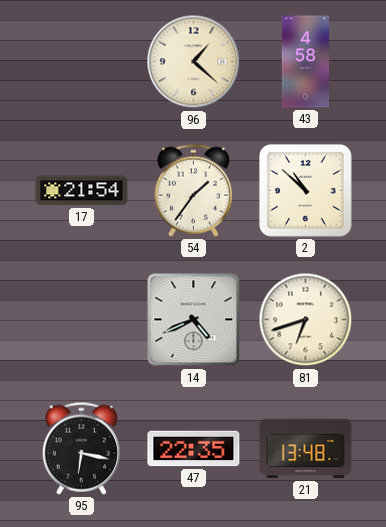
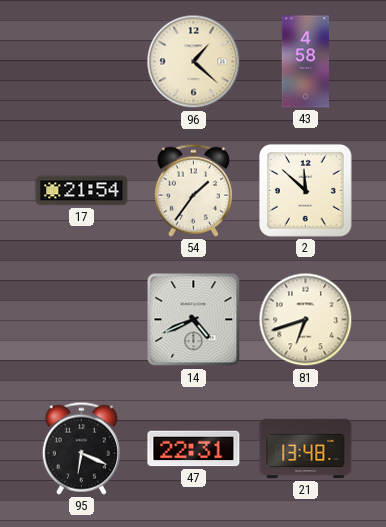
2: 10:52 -> 11:52 (305, 190)
95: 6:17 -> 6:19 (81, 448)
47: 22:35 -> 22:31 (194, 449)
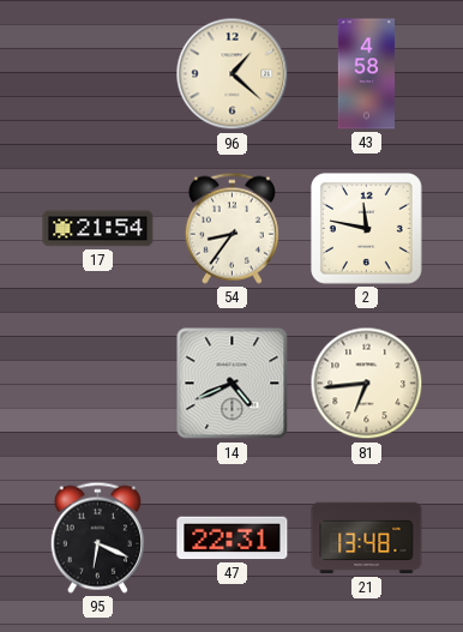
54: 1:36 -> 8:36 (231, 228)
2: 11:52 -> 11:47 (366, 228)
81: 6:42 -> 6:44 (367, 384)
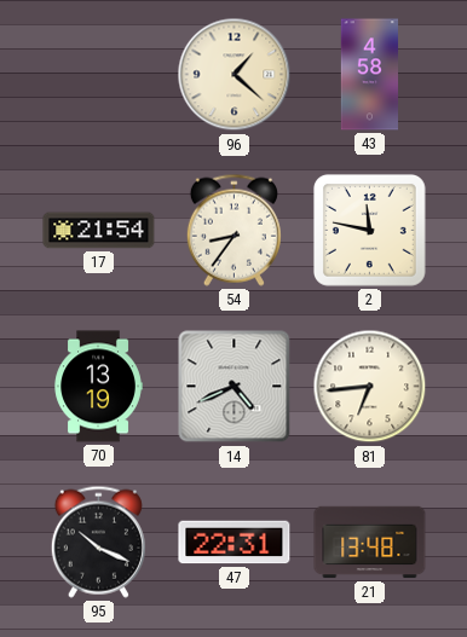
70: none -> 13:19 (98, 387)
95: 6:19 -> 10:19 (98, 542)
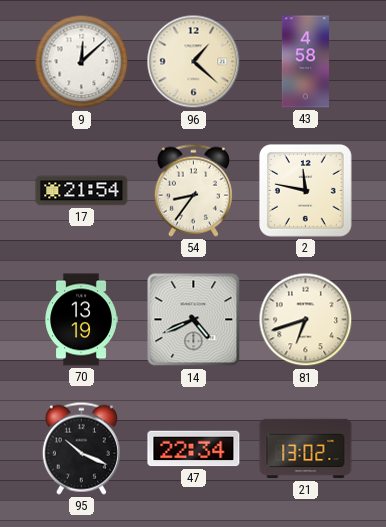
9: none -> 12:08 (82, 62)
81: 6:44 -> 6:42 (306, 320)
47: 22:31 -> 22:34 (194, 449)
21: 13:48 -> 13:02 (306, 449)
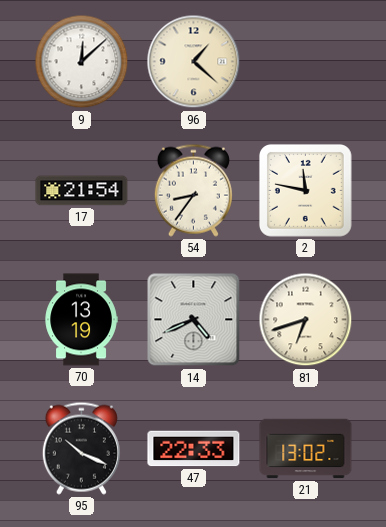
43: 4:58 -> none (305, 62)
47: 22:34 -> 22:33 (194, 449)
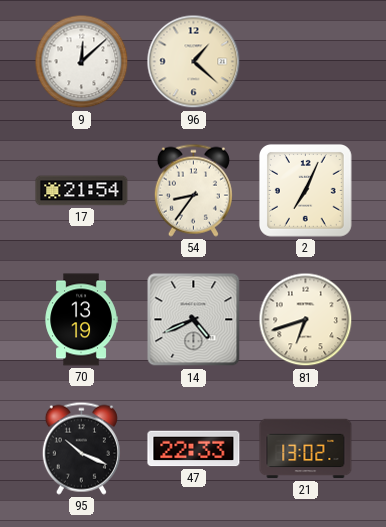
2: 11:47 -> 7:04 (305, 190)
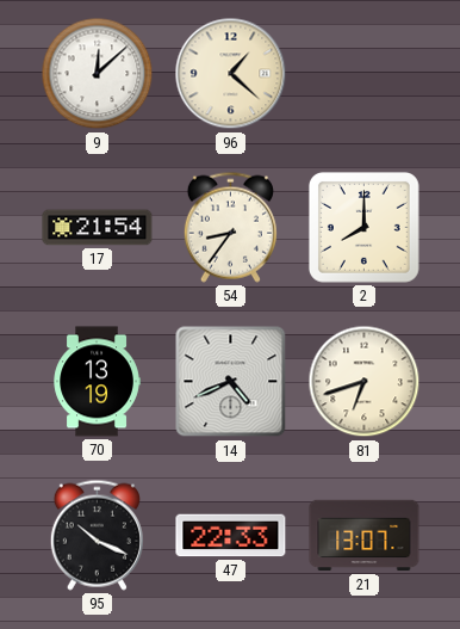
2: 7:04 -> 8:00 (363, 227)
21: 13:02 -> 13:07 (365, 536)
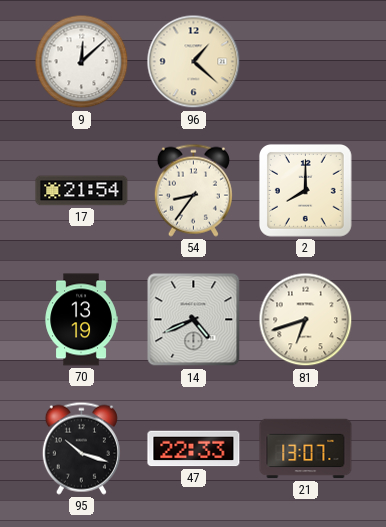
95: 10:19 -> 10:18 (81, 448)
